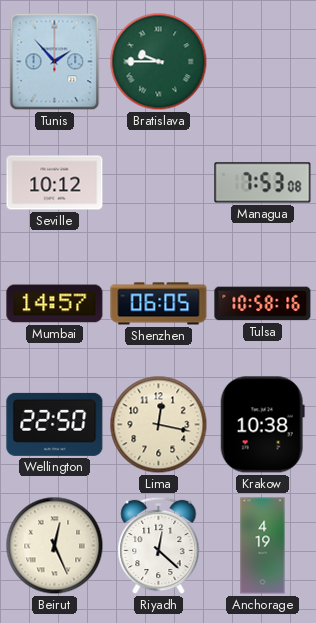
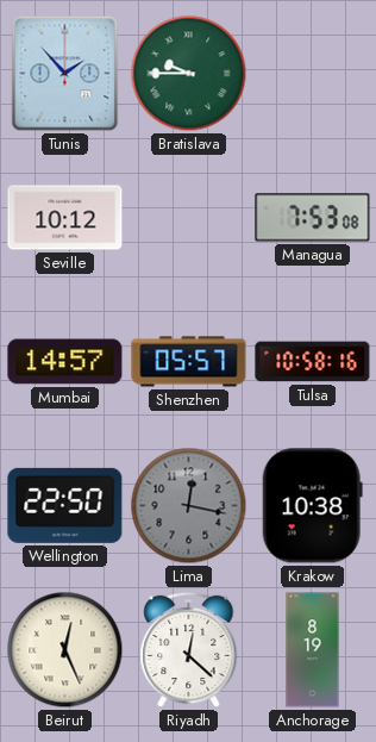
Shenzhen: 06:05 -> 05:57 (189, 362)
Lima dial: cream -> grey (189, 506)
Anchorage: 4:19 -> 8:19 (313, 650)
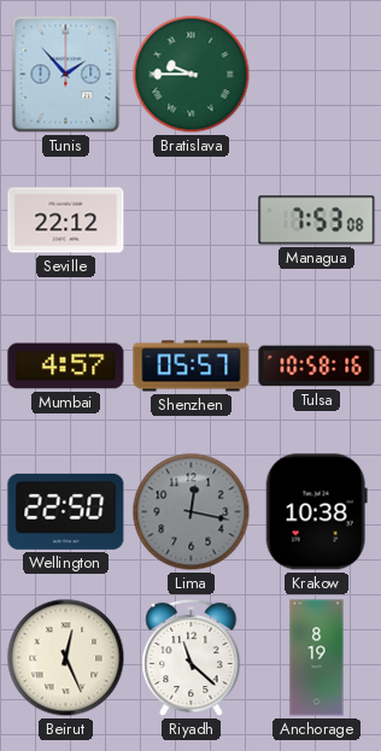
Seville: 10:12 -> 22:12 (66, 221)
Mumbai: 14:57 -> 4:57 (66, 366)
Riyadh: 12:22 -> 11:22 (192, 658)
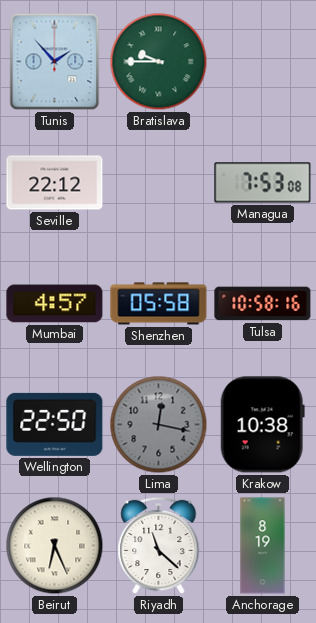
Shenzhen: 05:57 -> 05:58 (159, 304)
Beirut: 12:26 -> 6:26 (55, 546)
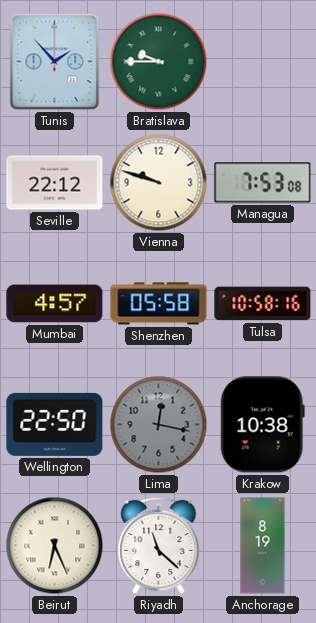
Vienna: none -> 9:48 (159, 183)
